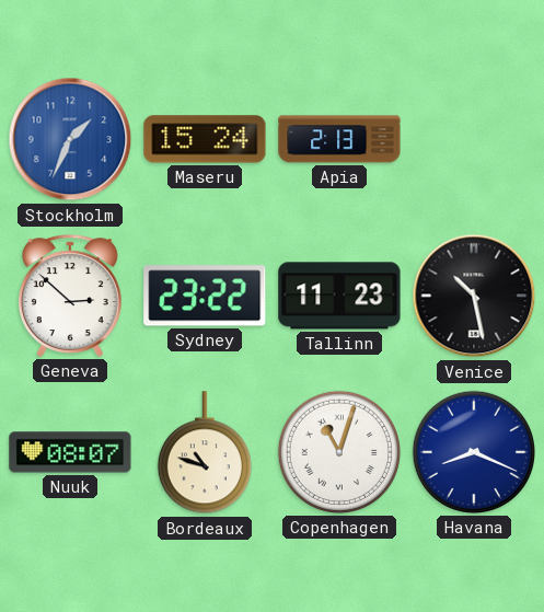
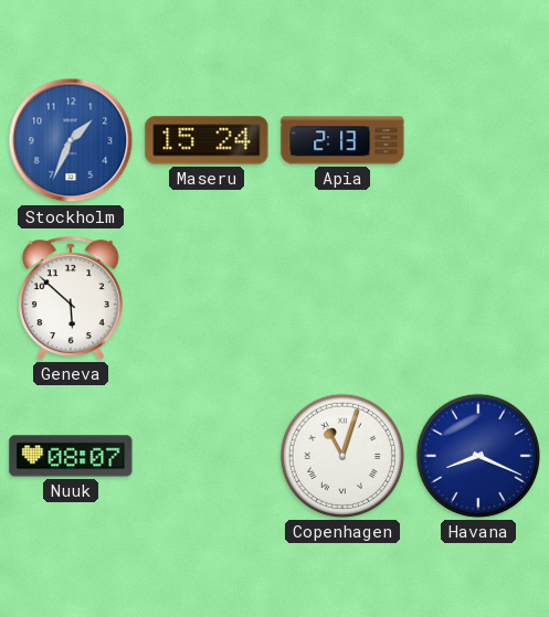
Geneva: 2:52 -> 5:52 (71, 298)
Sydney: 23:22 -> none (205, 296)
Tallinn: 11:23 -> none (339, 296)
Venice: 10:28 -> none (474, 296)
Bordeaux: 10:48 -> none (205, 453)
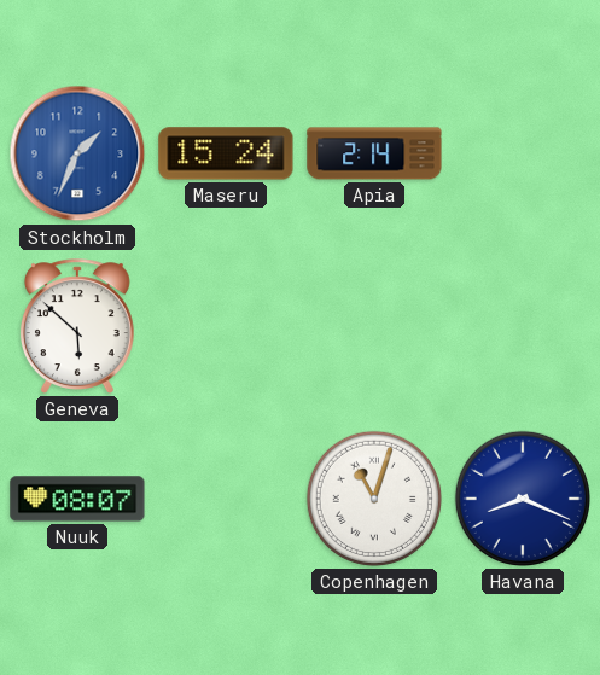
Apia: 2:13 -> 2:14 (374, 153)
